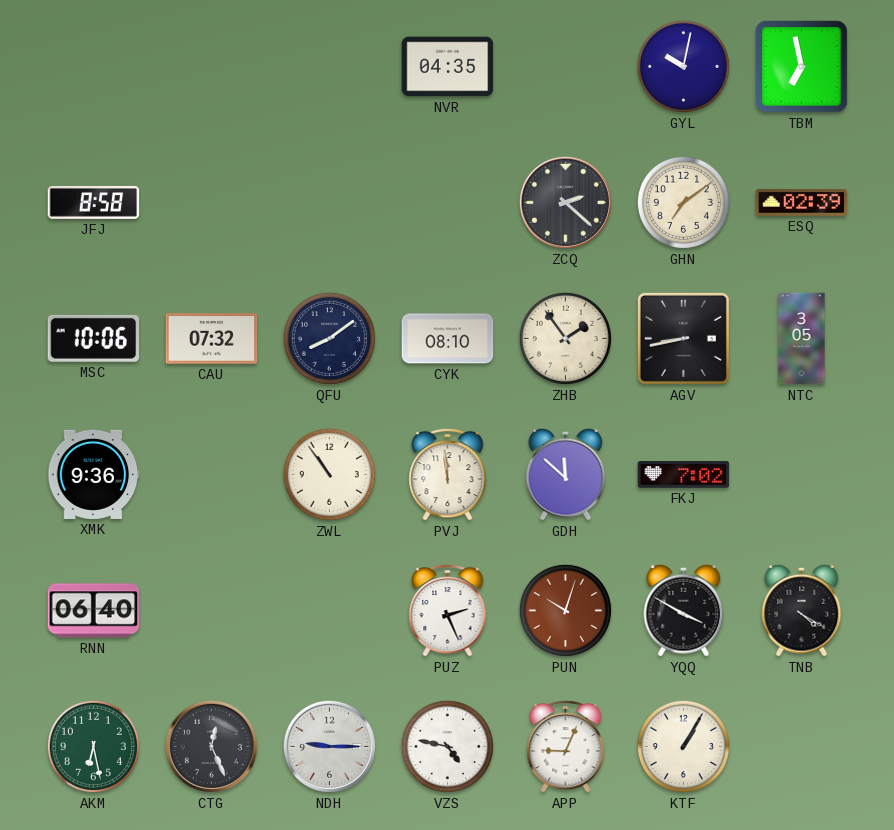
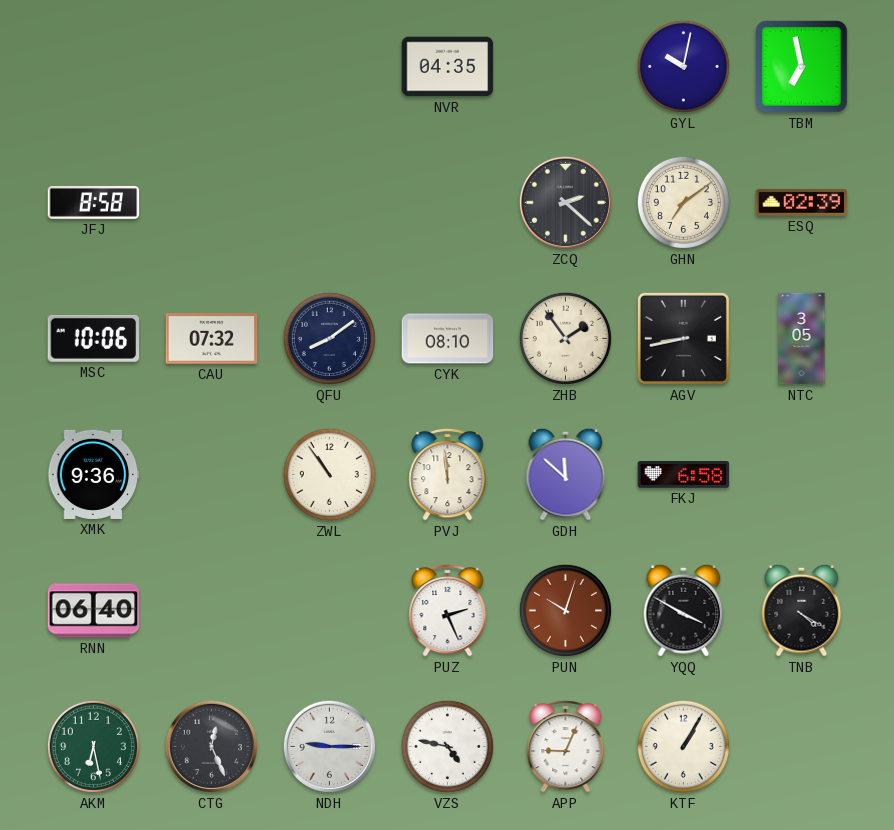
FKJ: 7:02 -> 6:58 (684, 475)
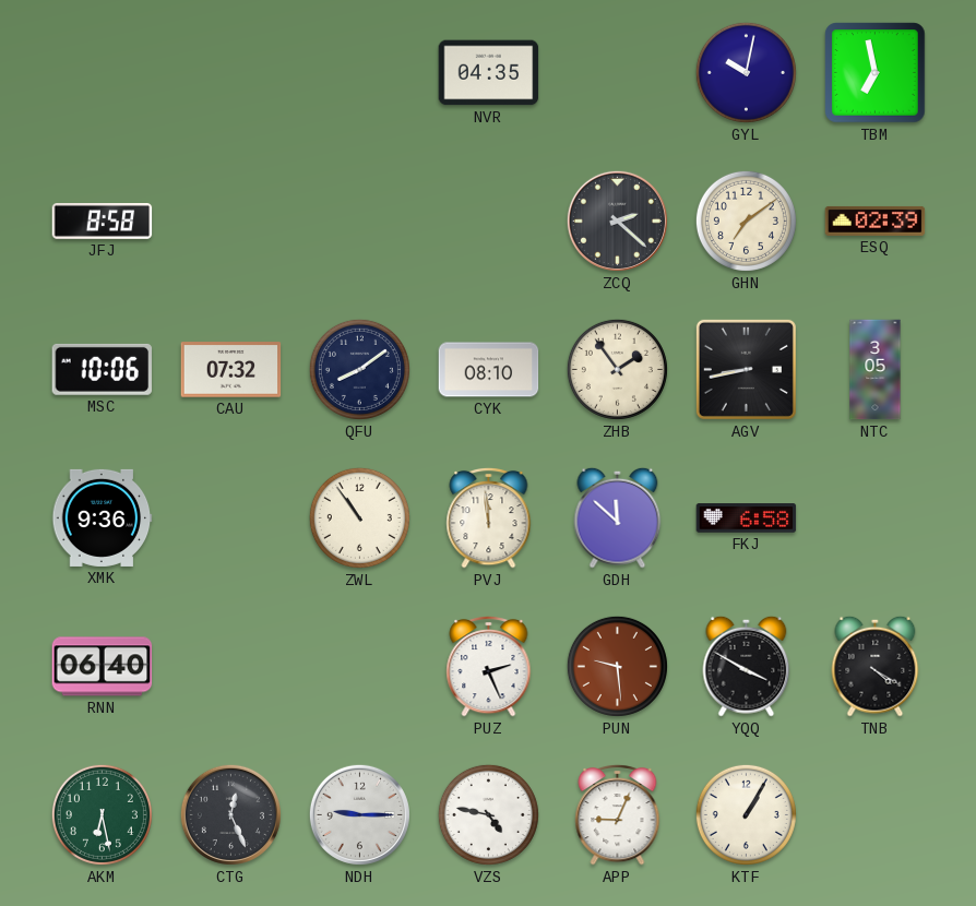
PUN: 10:03 -> 9:29 (617, 666)
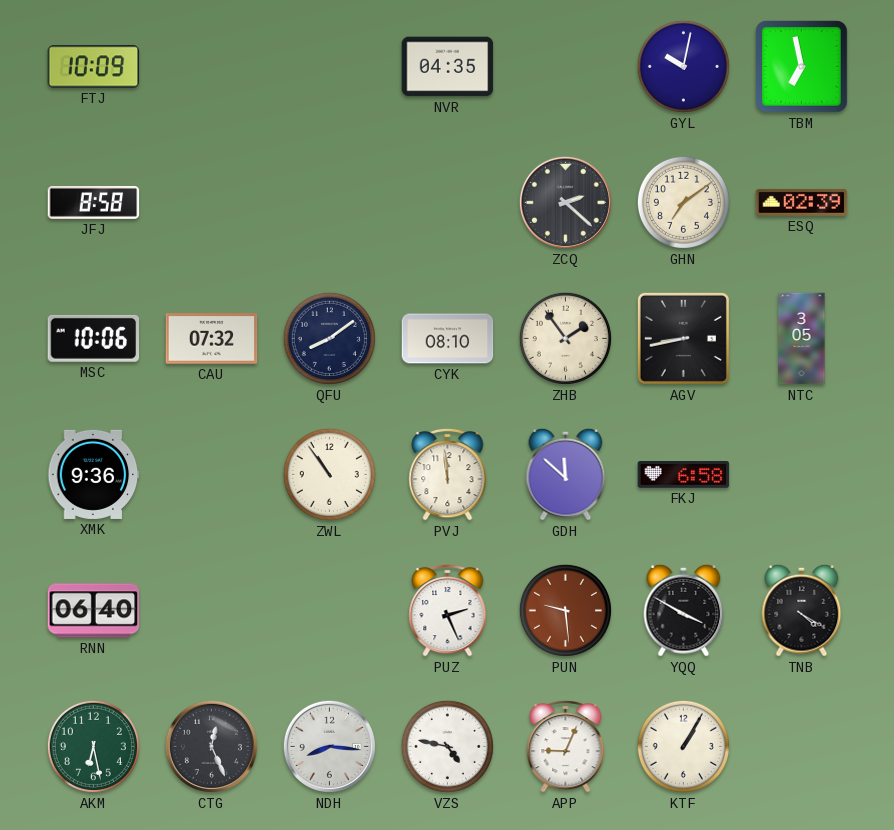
FTJ: none -> 10:09 (94, 67)
NDH: 9:15 -> 8:16 (329, 746)
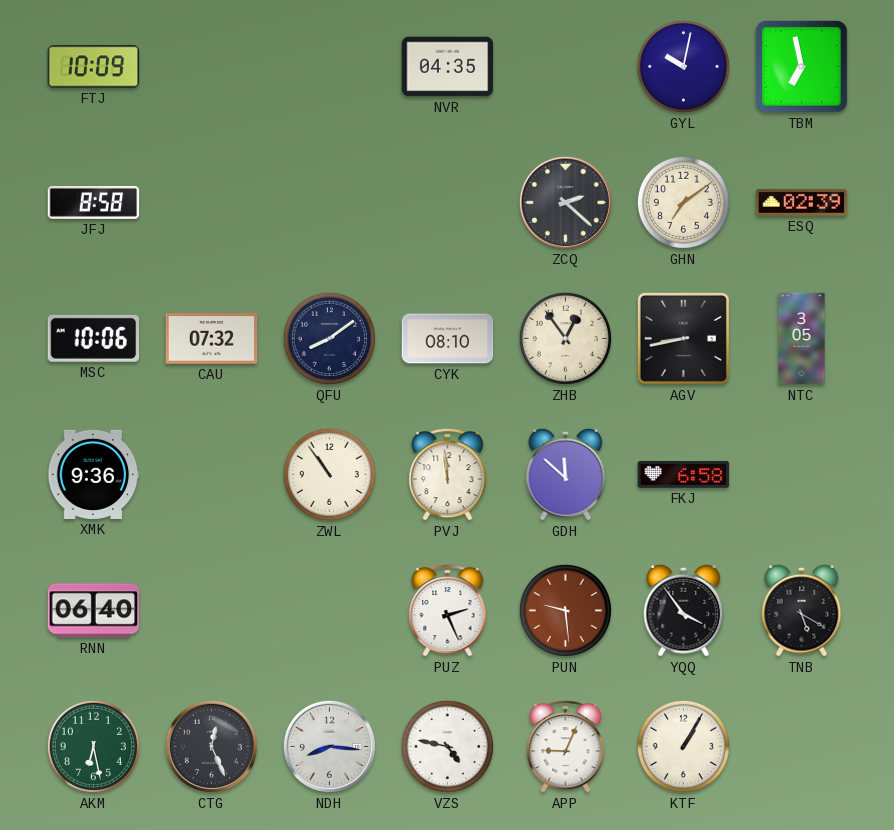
ZHB: 1:54 -> 12:54 (565, 338)
YQQ: 3:50 -> 3:54 (684, 610)
TNB: 4:20 -> 5:20 (802, 610)
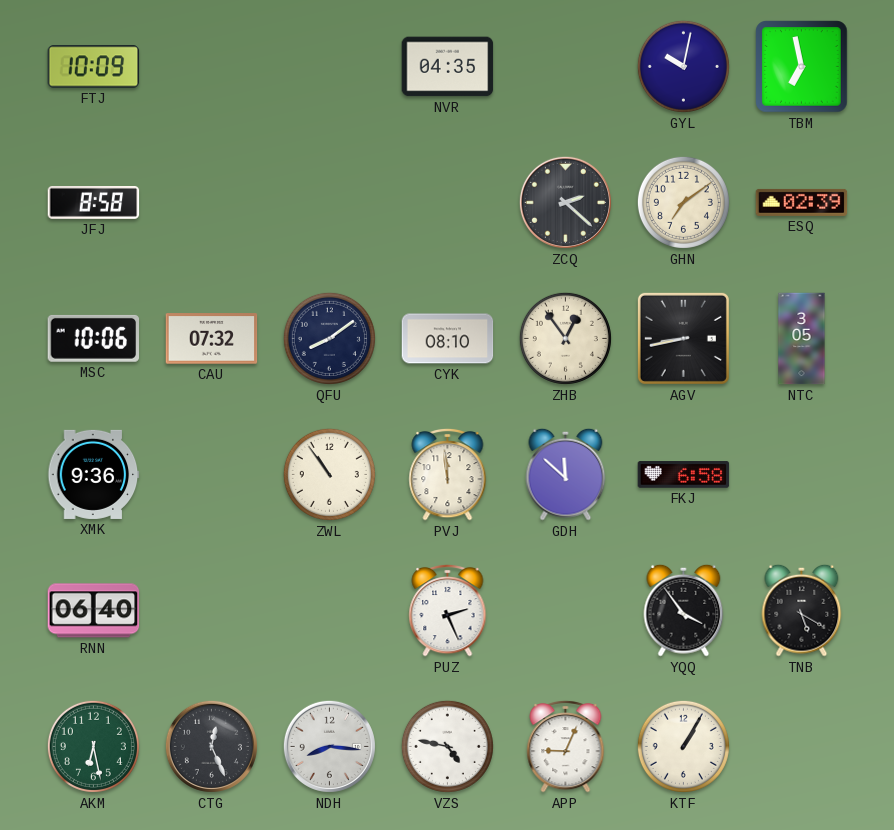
PUN: 9:29 -> none (565, 610)
